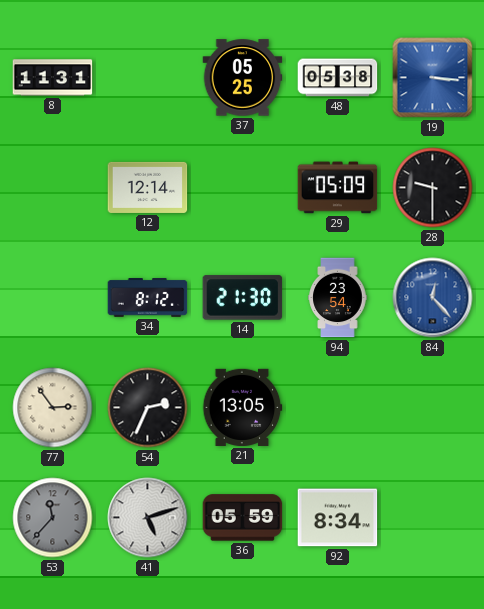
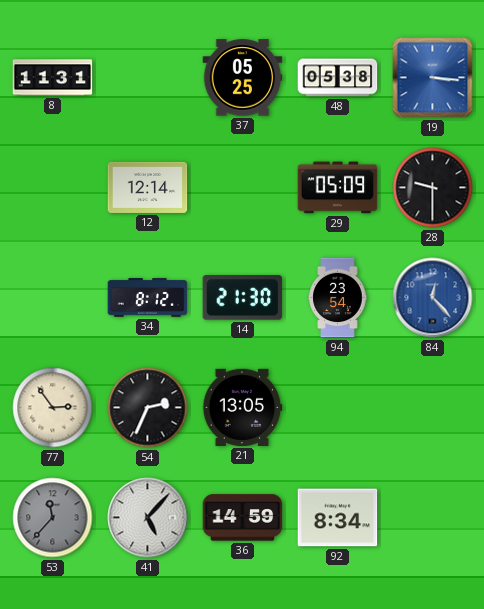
41: 5:12 -> 5:07 (148, 518)
36: 05:59 -> 14:59 (243, 518)
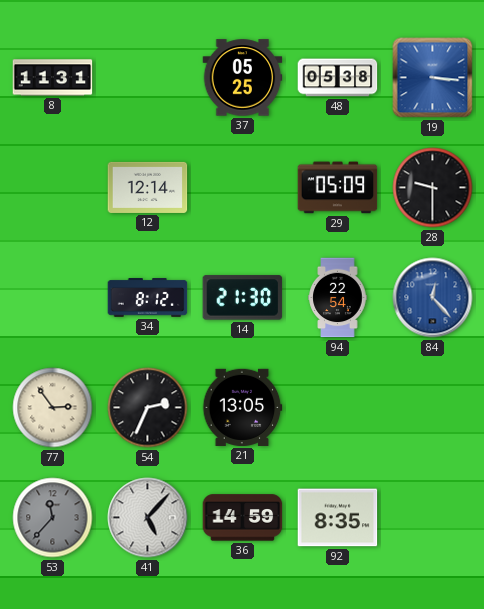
94: 23:54 -> 22:54 (338, 298)
92: 8:34 -> 8:35 (338, 518)
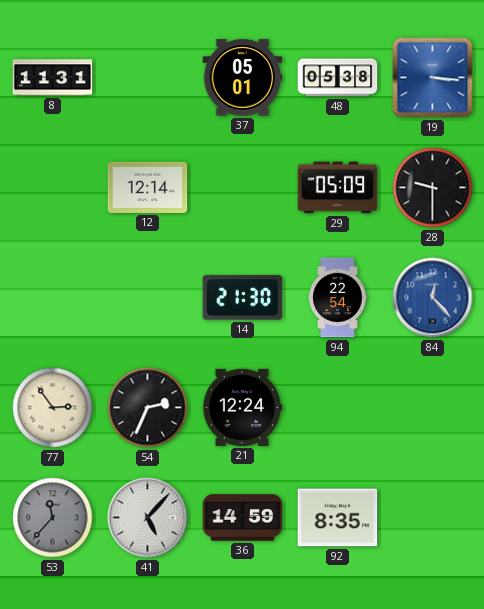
37: 05:25 -> 05:01 (243, 78)
34: 8:12 -> none (148, 298)
21: 13:05 -> 12:24 (243, 407)
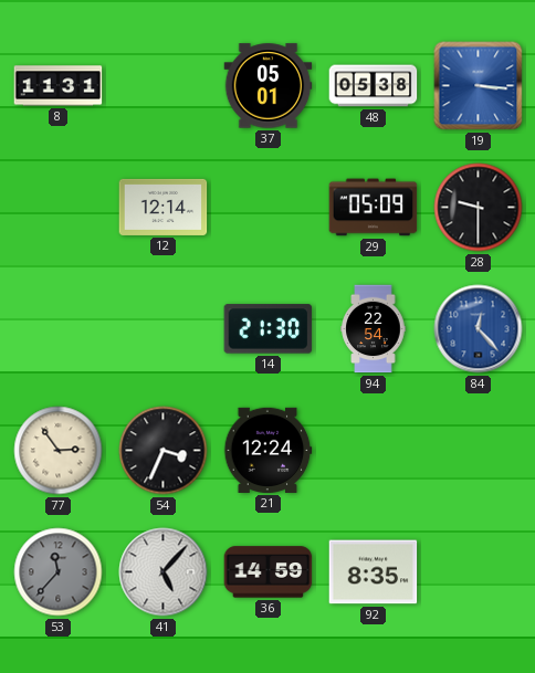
54: 2:34 -> 3:34 (164, 451)
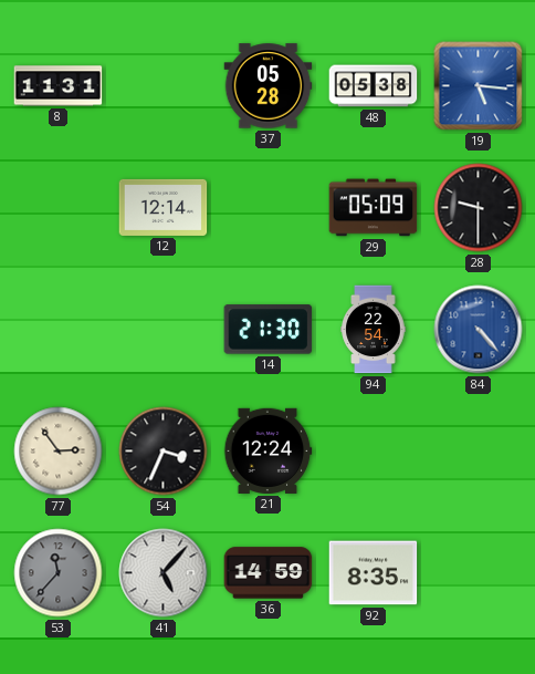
37: 05:01 -> 05:28 (269, 86)
19: 3:16 -> 5:16 (479, 86)
84: 12:23 -> 4:23 (479, 330)
